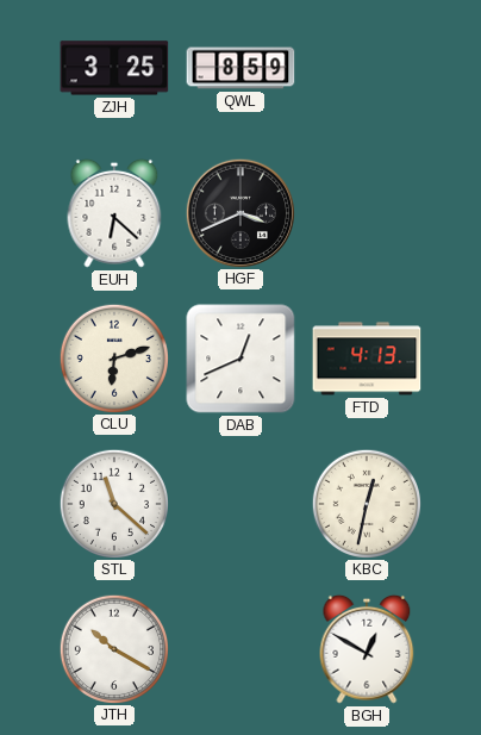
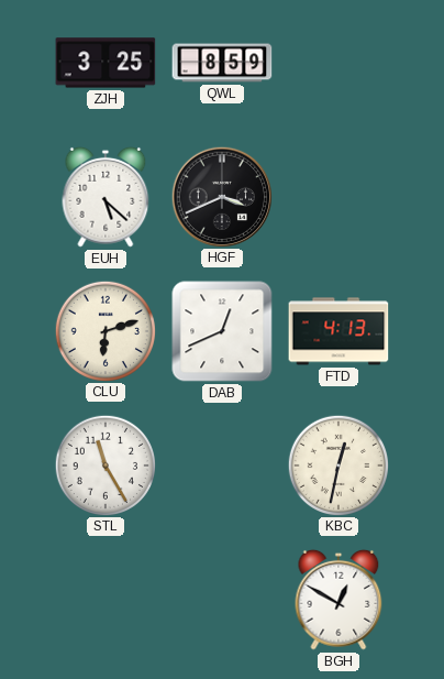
EUH: 6:22 -> 5:22 (106, 197)
STL: 11:22 -> 11:25 (104, 464)
JTH: 10:20 -> none (113, 648)
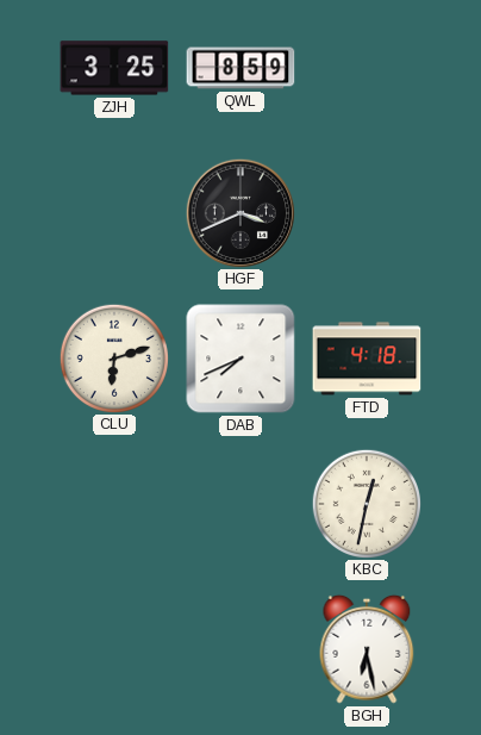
EUH: 5:22 -> none (106, 197)
DAB: 12:41 -> 7:41 (240, 359)
FTD: 4:13 -> 4:18 (367, 359)
STL: 11:25 -> none (104, 464)
BGH: 12:50 -> 6:28 (367, 649)
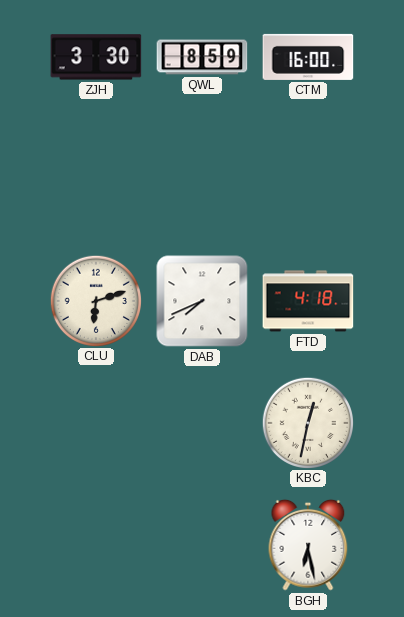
ZJH: 3:25 -> 3:30 (96, 57)
CTM: none -> 16:00 (308, 57)
HGF: 3:41 -> none (239, 212)
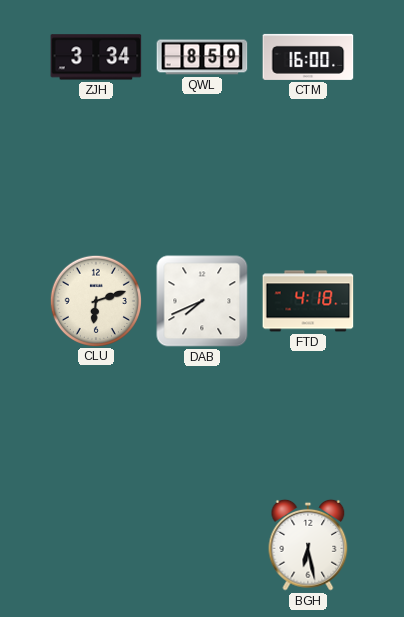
ZJH: 3:30 -> 3:34 (96, 57)
KBC: 12:32 -> none (307, 422)
